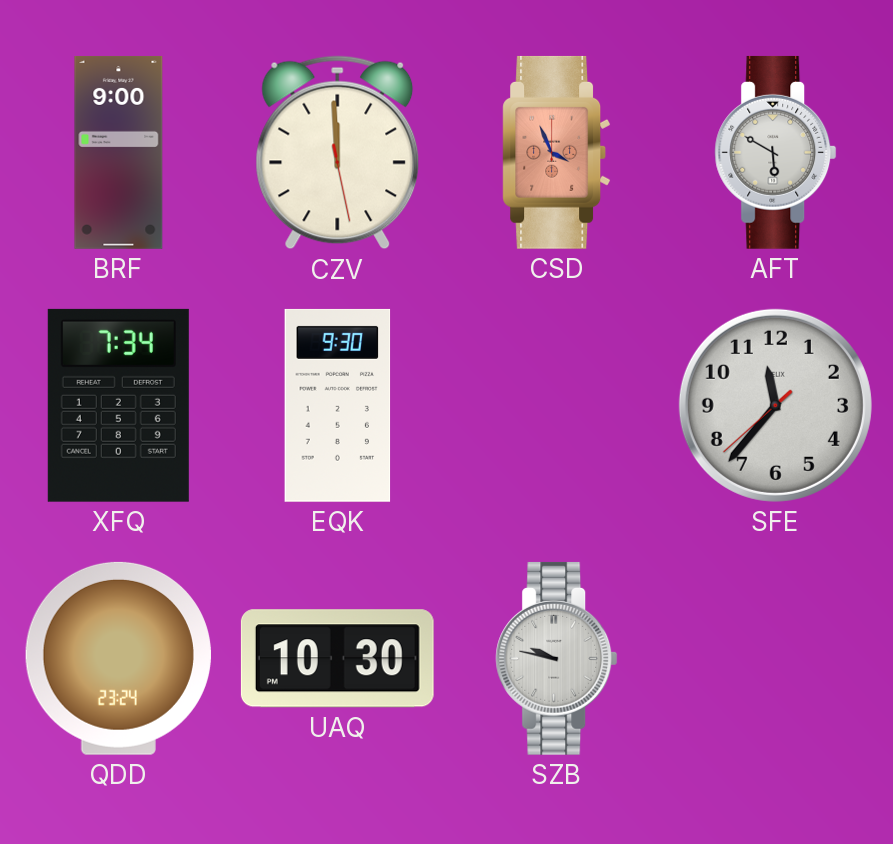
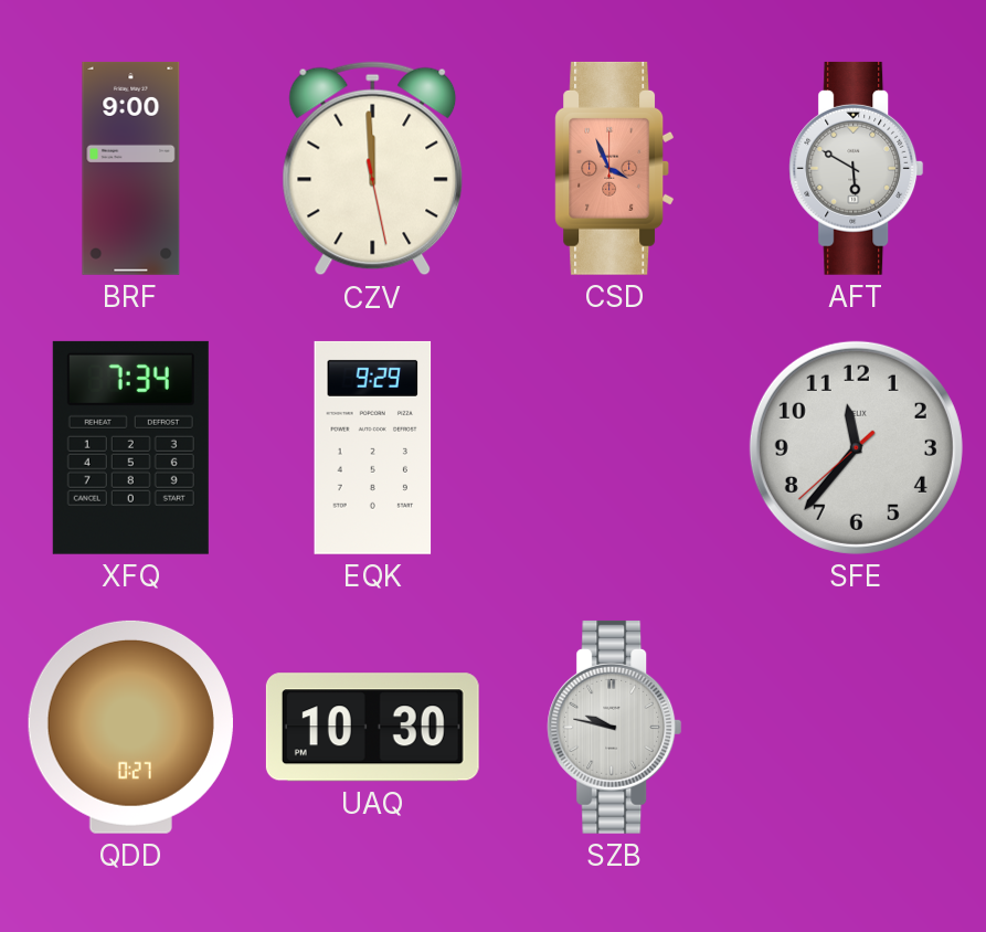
EQK: 9:30 -> 9:29 (373, 447)
QDD: 23:24 -> 0:27 (130, 727)
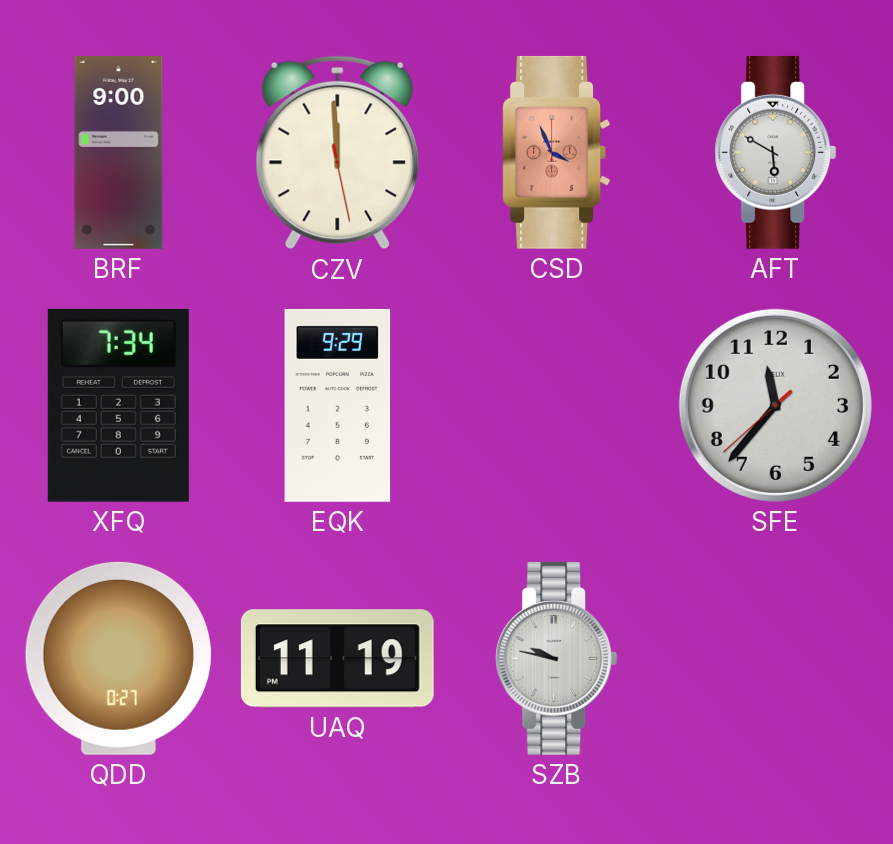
UAQ: 10:30 -> 11:19 (337, 659)
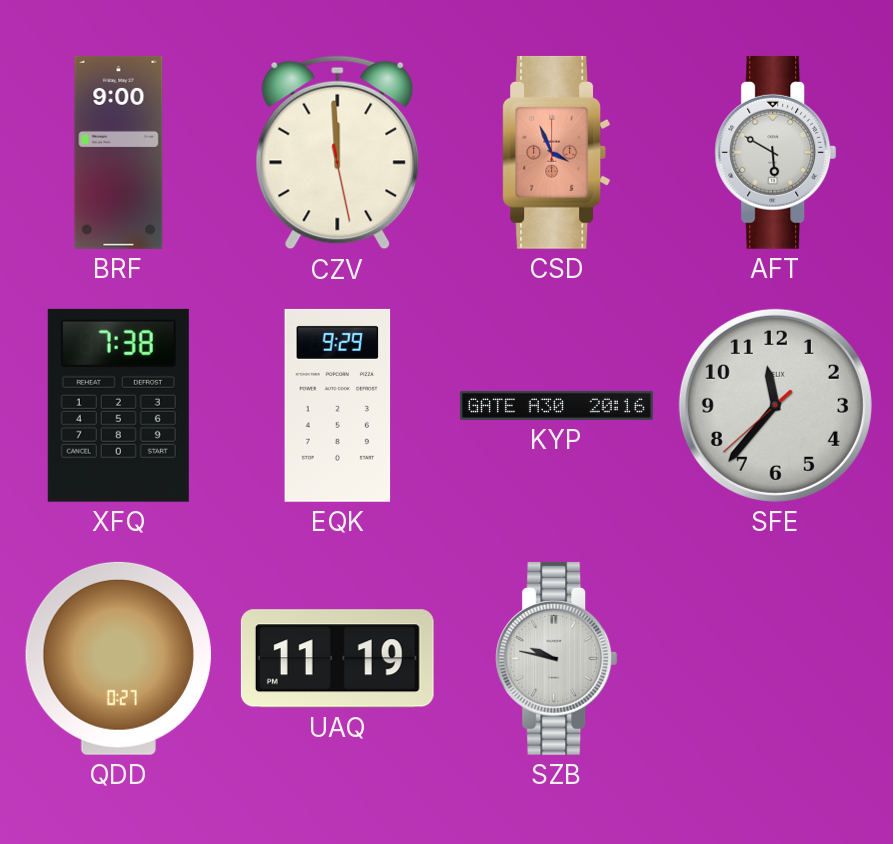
XFQ: 7:34 -> 7:38 (118, 405)
KYP: none -> 20:16 (557, 405)
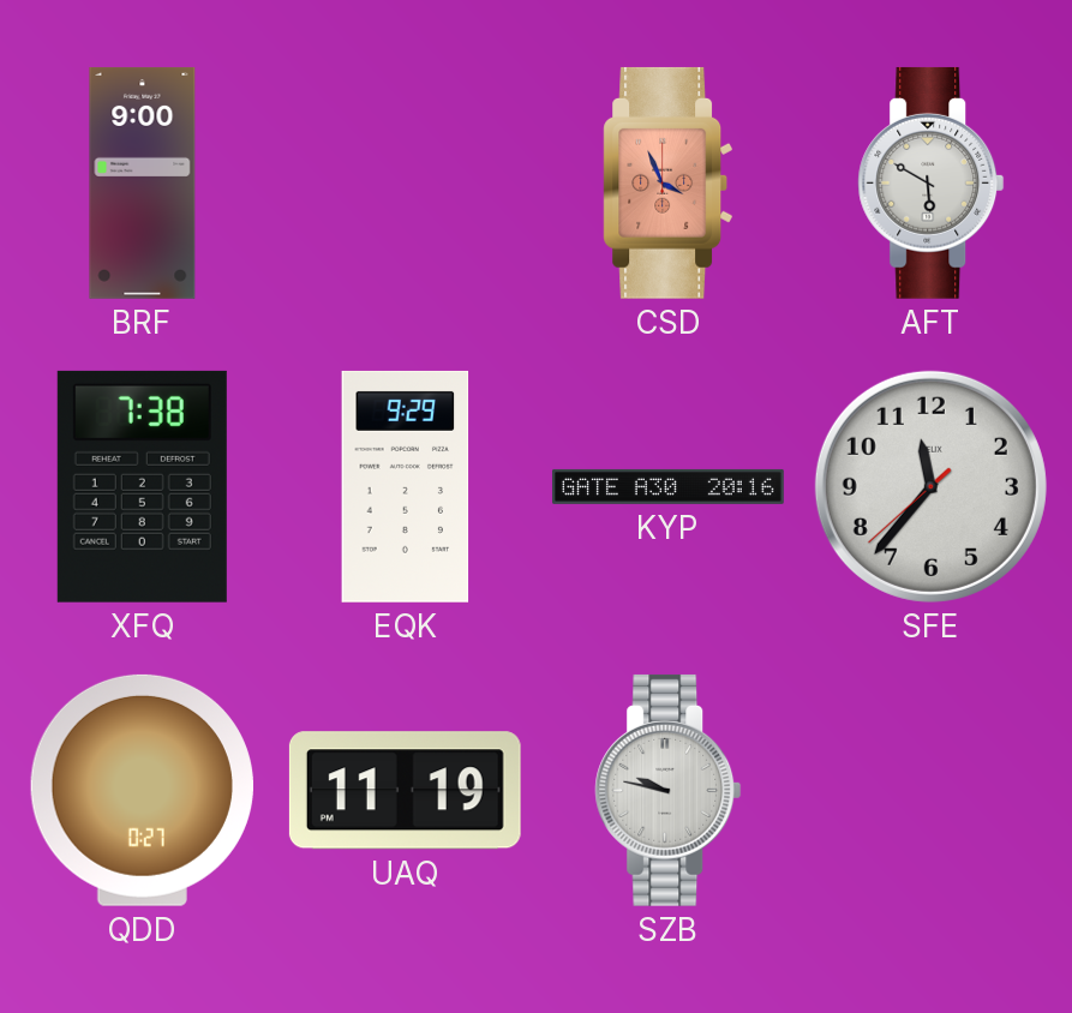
CZV: 11:59 -> none (338, 153)
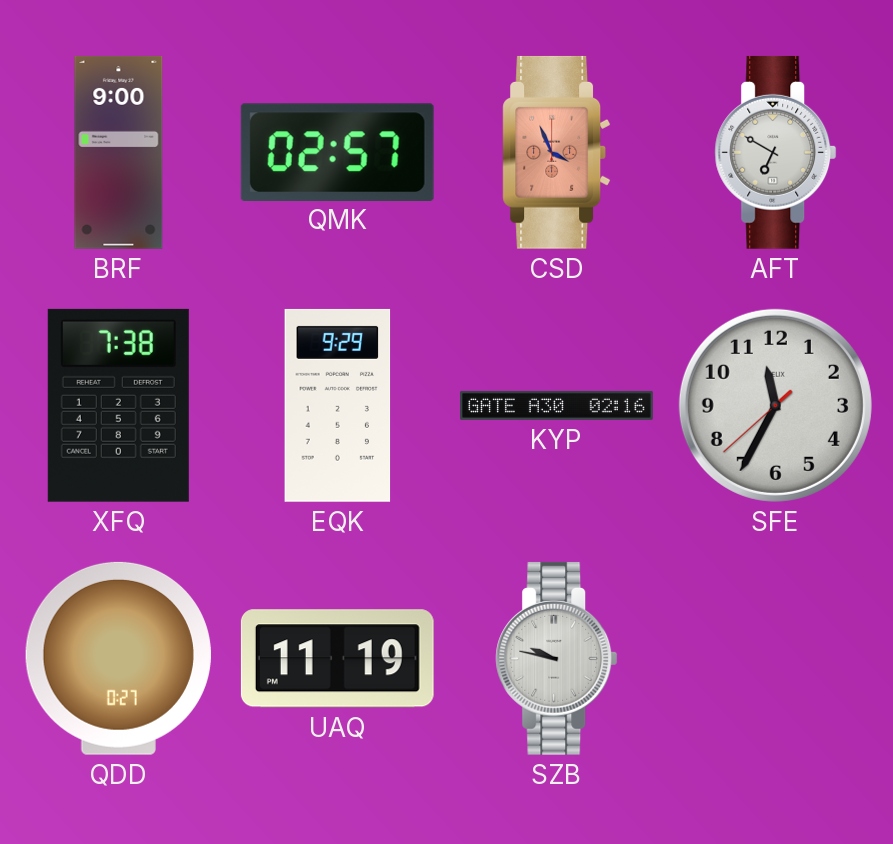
QMK: none -> 02:57 (337, 152)
AFT: 5:50 -> 6:50 (776, 152)
KYP: 20:16 -> 02:16 (557, 405)
SFE: 11:36 -> 11:34 (775, 405)
